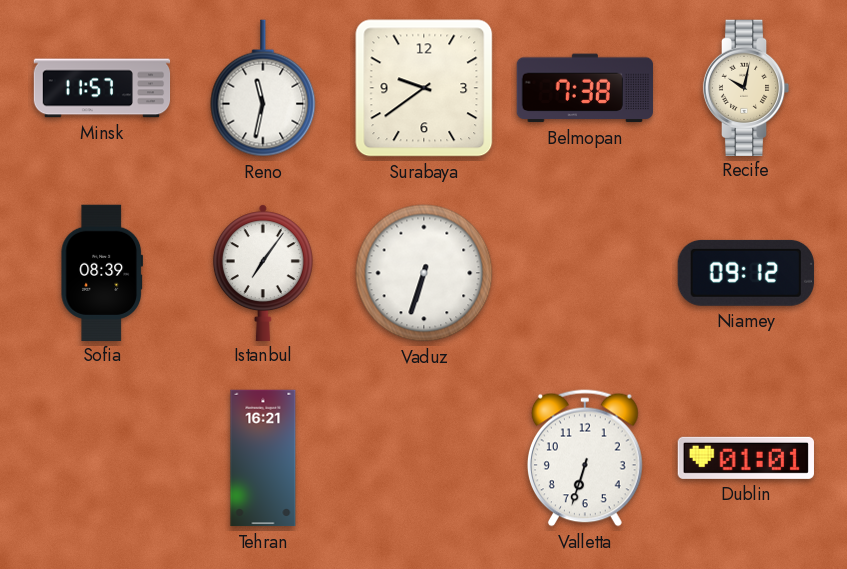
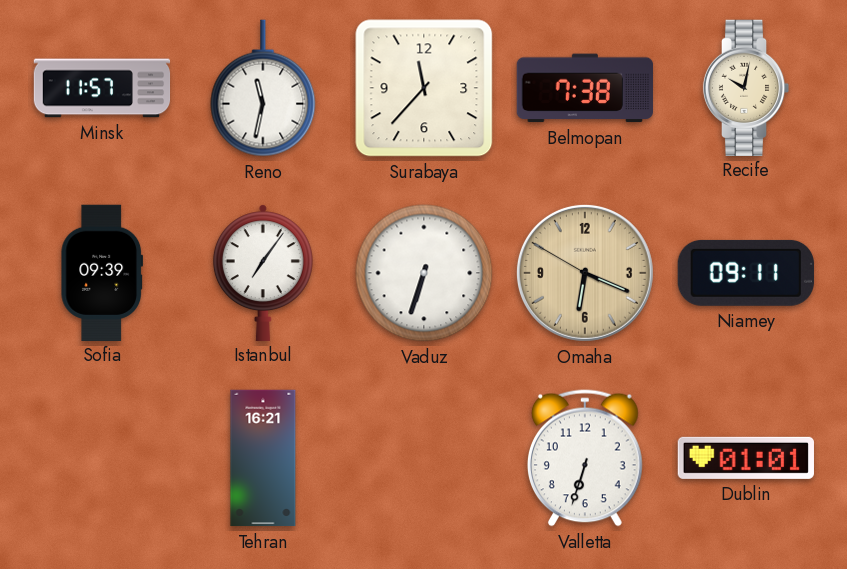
Surabaya: 9:39 -> 11:37 (424, 88)
Sofia: 08:39 -> 09:39 (101, 272)
Omaha: none -> 6:18 (585, 273)
Niamey: 09:12 -> 09:11 (746, 273)
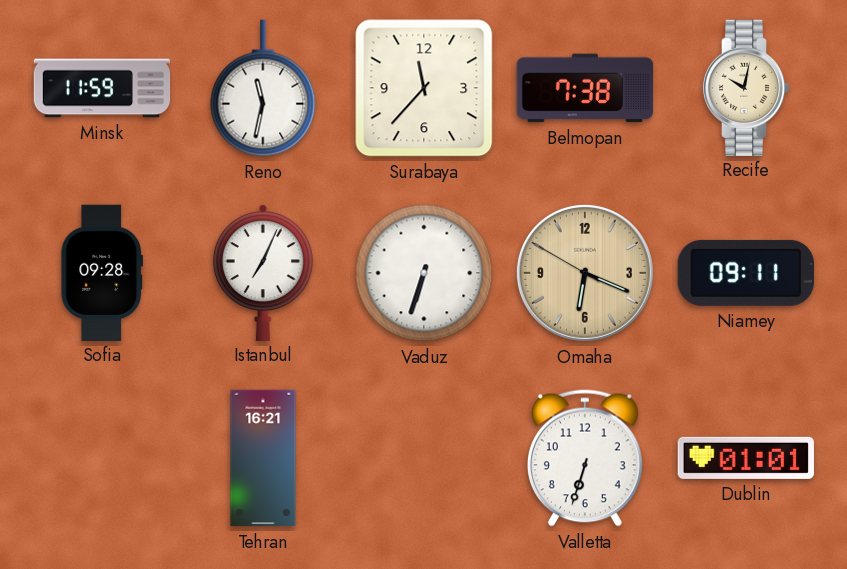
Minsk: 11:57 -> 11:59 (102, 88)
Sofia: 09:39 -> 09:28 (101, 272)
Istanbul: 7:06 -> 7:04 (263, 272)
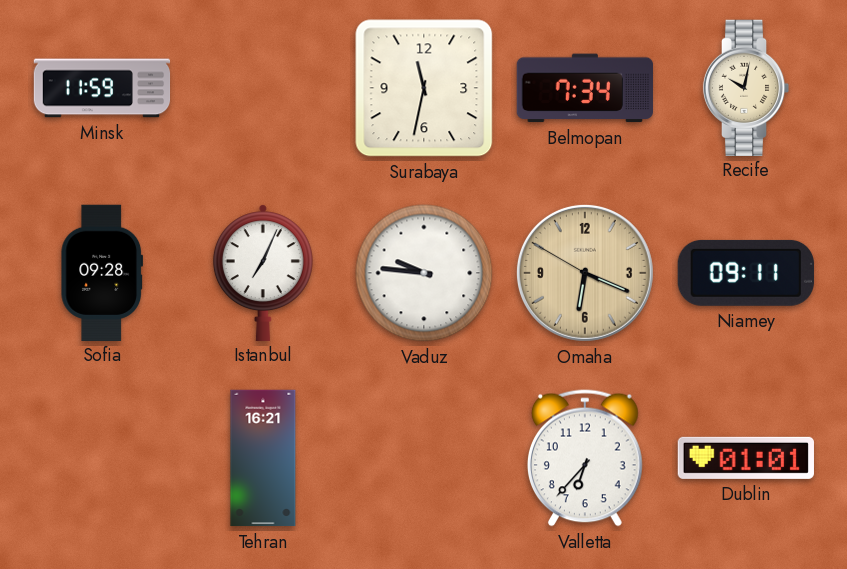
Reno: 11:32 -> none (263, 88)
Surabaya: 11:37 -> 11:32 (424, 88)
Belmopan: 7:38 -> 7:34 (585, 88)
Vaduz: 6:33 -> 9:46 (424, 273)
Valletta: 6:33 -> 6:37 (585, 458)
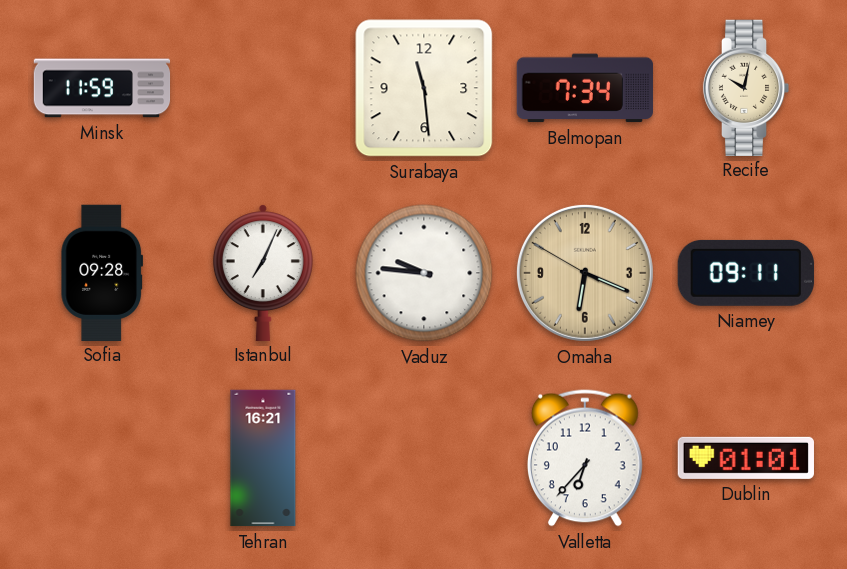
Surabaya: 11:32 -> 11:29 (424, 88)
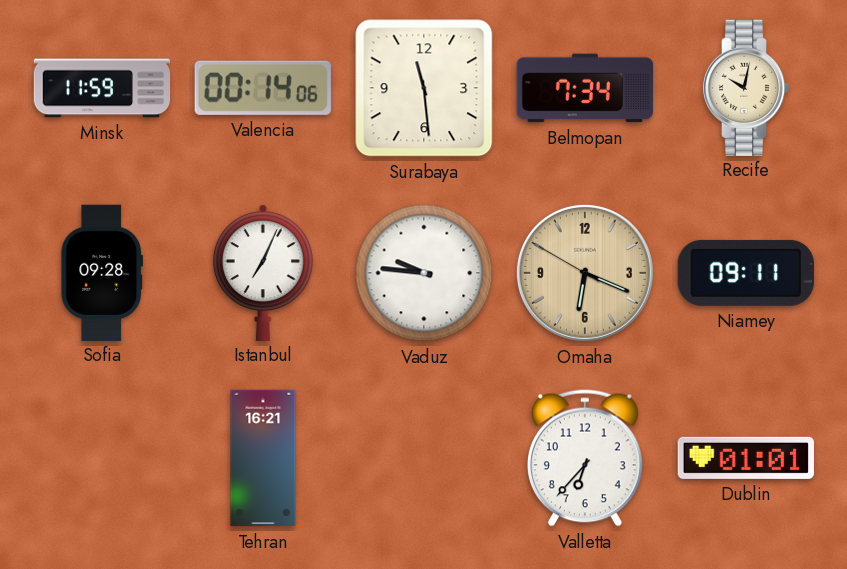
Valencia: none -> 00:14 (263, 88)
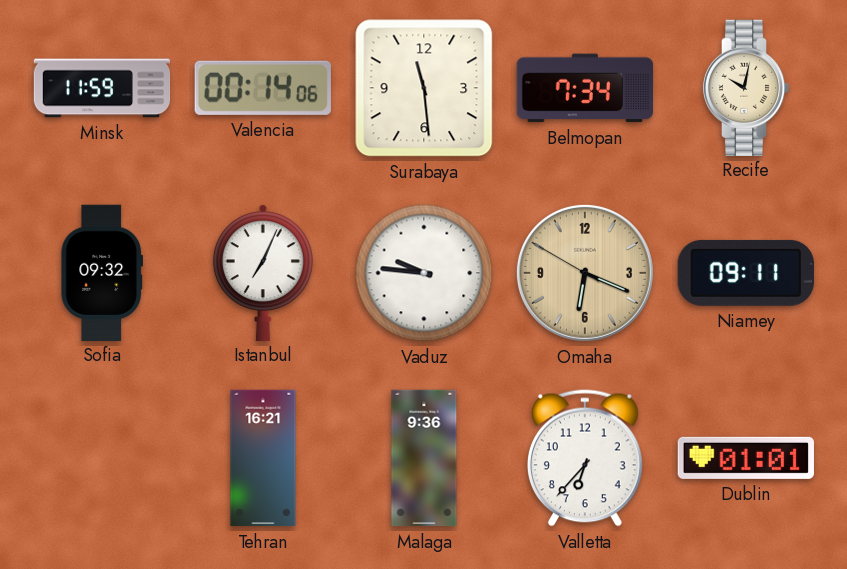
Sofia: 09:28 -> 09:32 (101, 272)
Malaga: none -> 9:36 (424, 458)
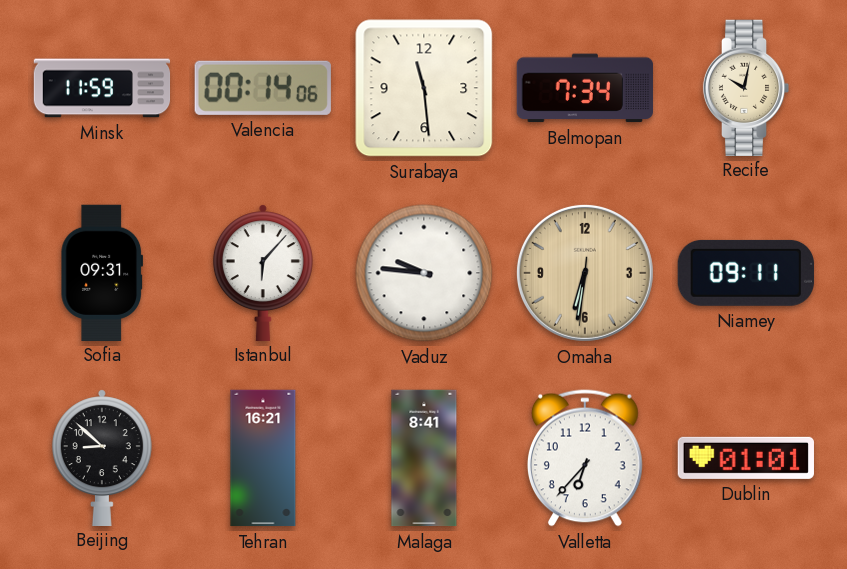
Sofia: 09:32 -> 09:31 (101, 272)
Istanbul: 7:04 -> 6:07 (263, 272)
Omaha: 6:18 -> 6:31 (585, 273)
Beijing: none -> 8:52 (102, 457)
Malaga: 9:36 -> 8:41 (424, 458)
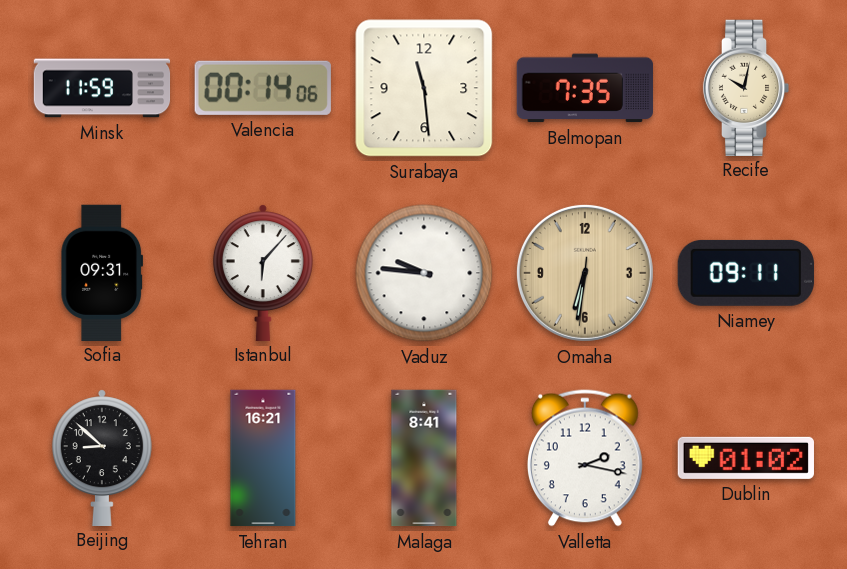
Belmopan: 7:34 -> 7:35 (585, 88)
Valletta: 6:37 -> 2:17 (585, 458)
Dublin: 01:01 -> 01:02 (746, 458)
